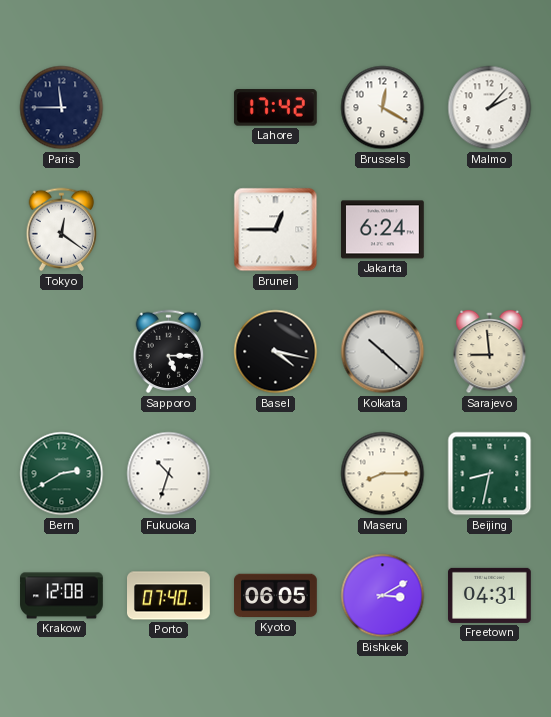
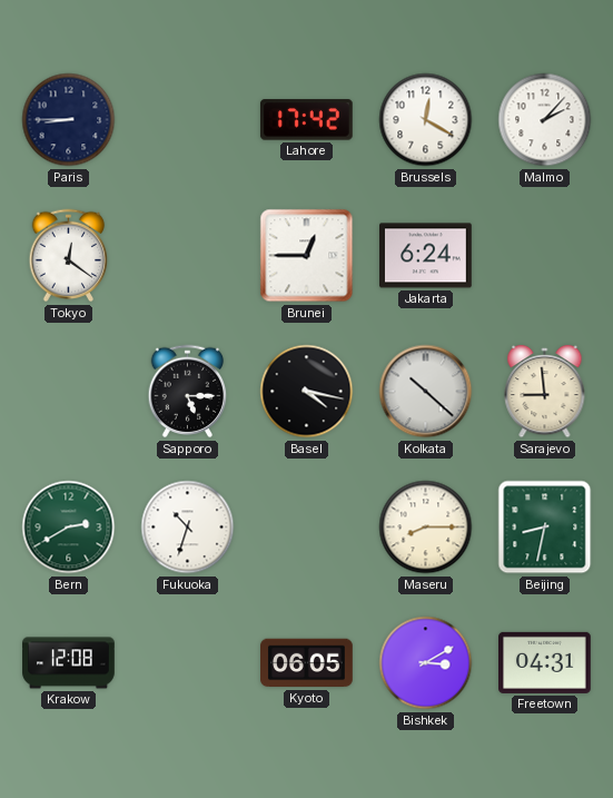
Paris: 11:45 -> 8:45 (69, 120)
Porto: 07:40 -> none (169, 596)
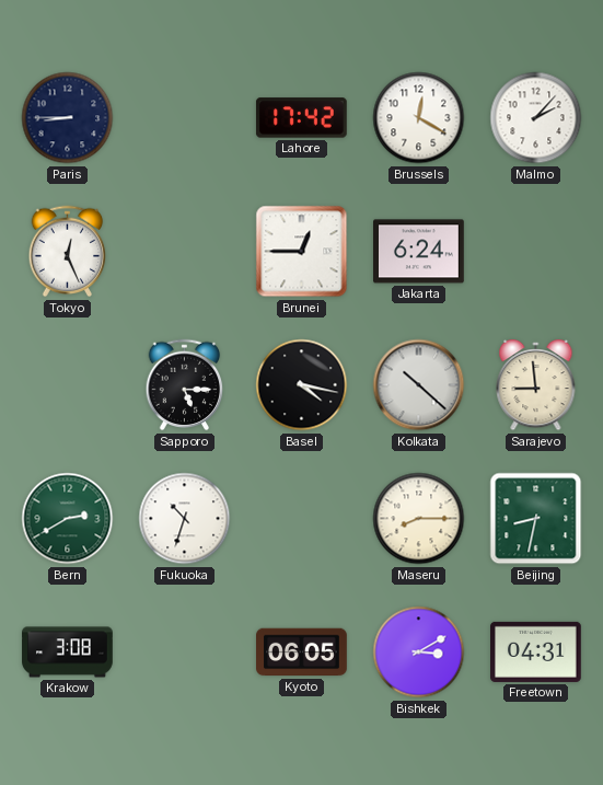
Tokyo: 12:21 -> 12:26 (68, 252)
Krakow: 12:08 -> 3:08 (68, 653)
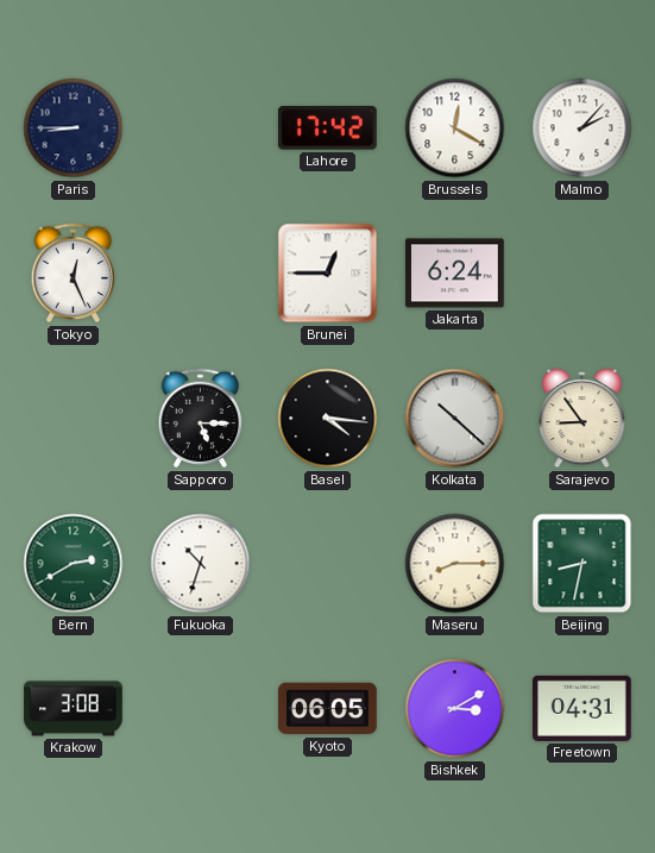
Basel: 4:17 -> 4:16 (328, 419)
Sarajevo: 8:59 -> 8:54 (582, 419)
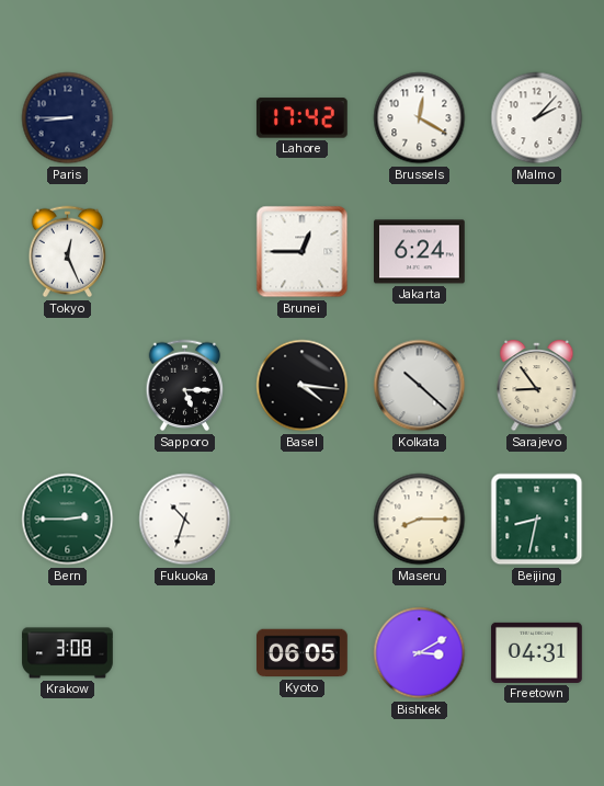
Bern: 2:40 -> 2:45 (68, 520)
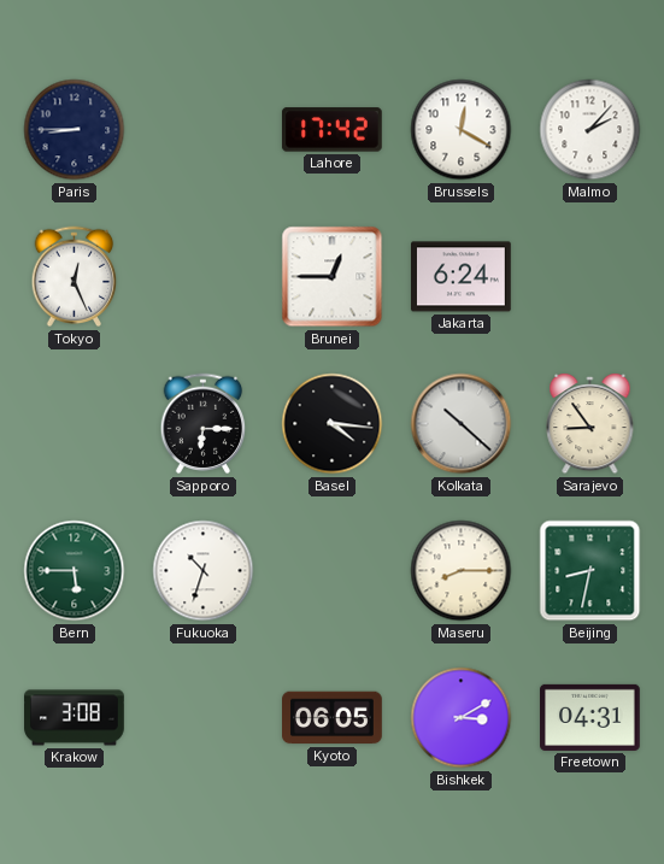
Sapporo: 5:15 -> 6:15 (204, 424)
Bern: 2:45 -> 5:45 (75, 571)
